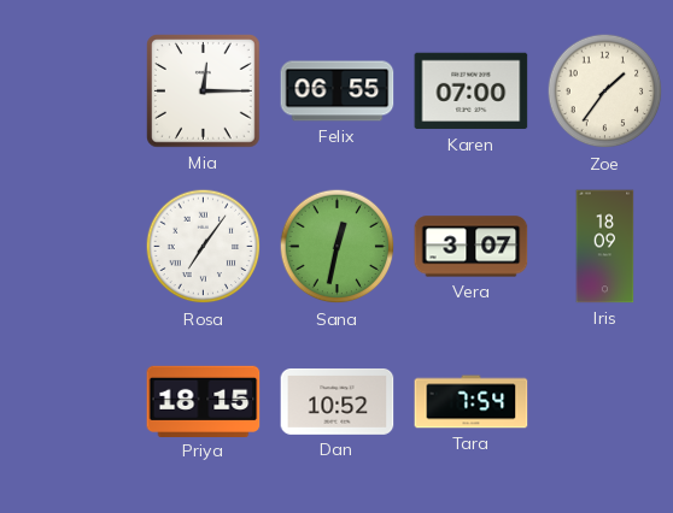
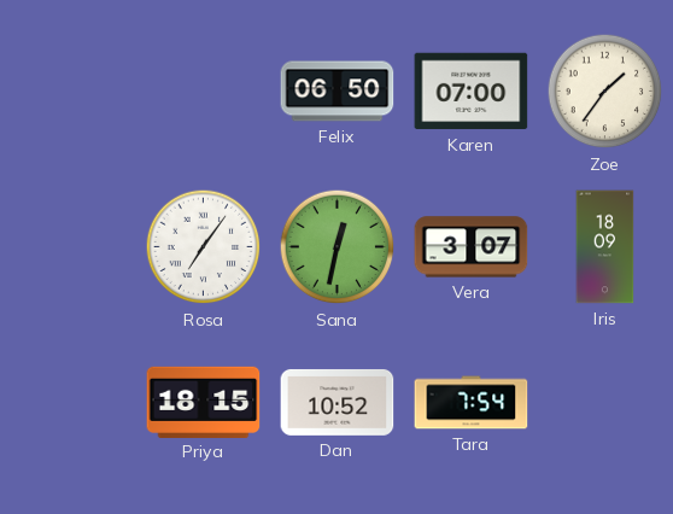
Mia: 12:15 -> none (204, 92)
Felix: 06:55 -> 06:50 (338, 92)
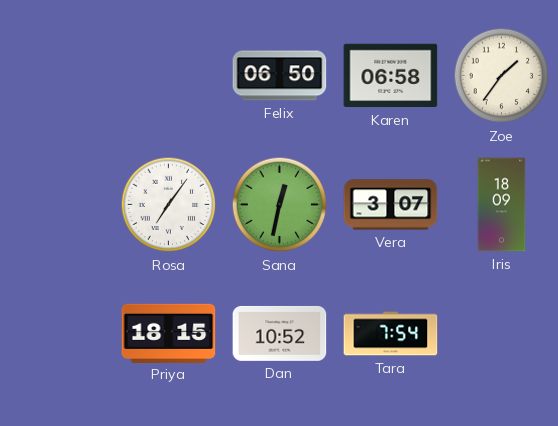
Karen: 07:00 -> 06:58 (391, 76)
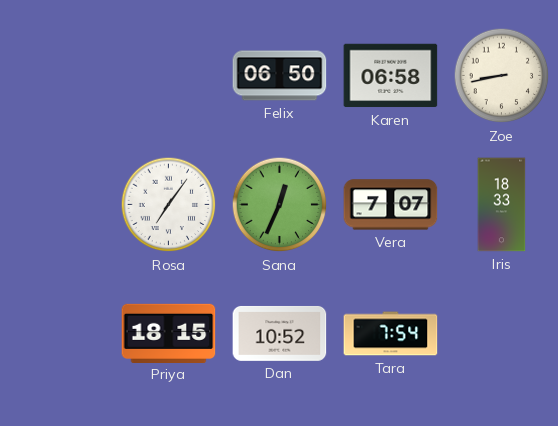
Zoe: 1:36 -> 8:43 (502, 76)
Sana: 12:32 -> 12:34 (280, 205)
Vera: 3:07 -> 7:07 (391, 205)
Iris: 18:09 -> 18:33 (502, 205)
